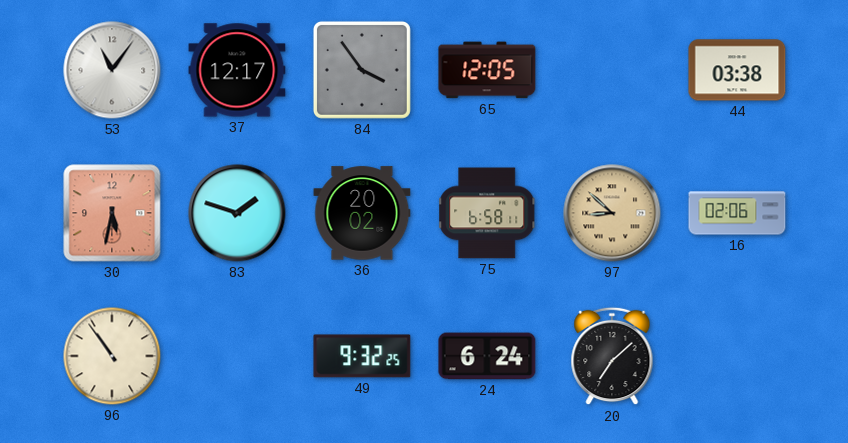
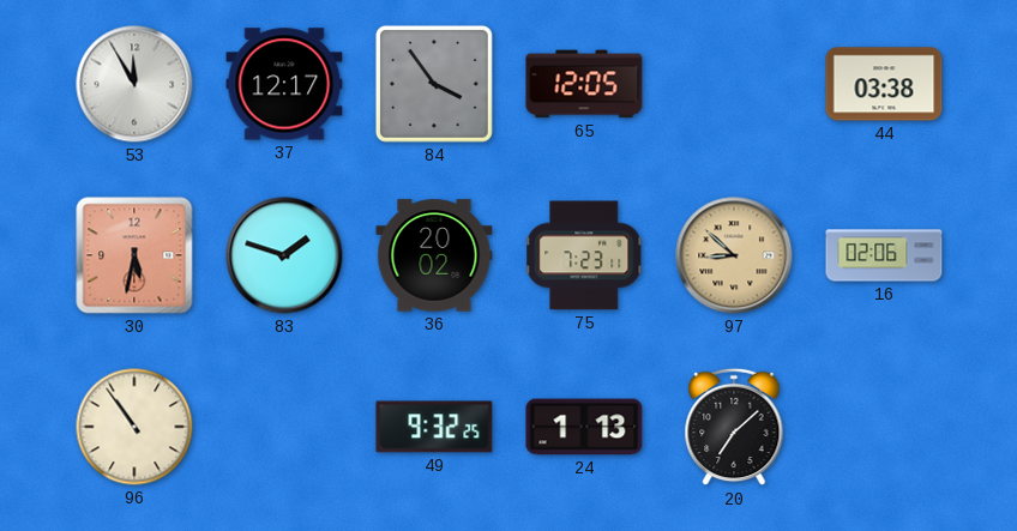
53: 11:06 -> 11:55 (134, 84)
75: 6:58 -> 7:23 (584, 255)
24: 6:24 -> 1:13 (584, 427)
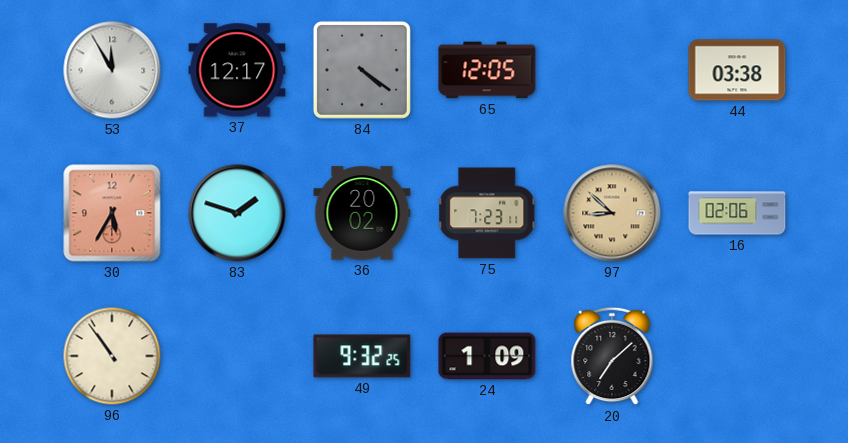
84: 3:54 -> 4:21 (362, 70)
30: 5:32 -> 5:35 (112, 213)
24: 1:13 -> 1:09 (487, 356)
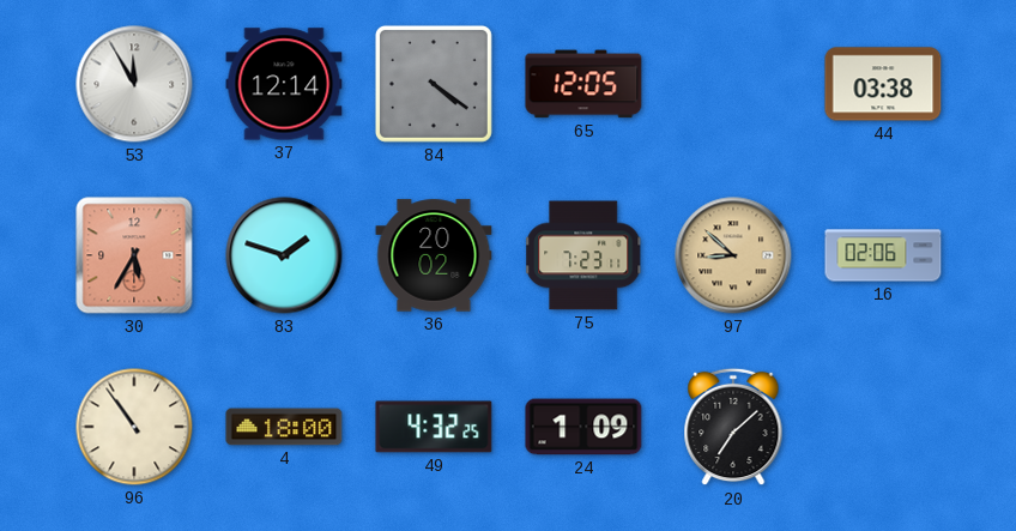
37: 12:17 -> 12:14 (284, 84)
4: none -> 18:00 (284, 427)
49: 9:32 -> 4:32 (434, 427)
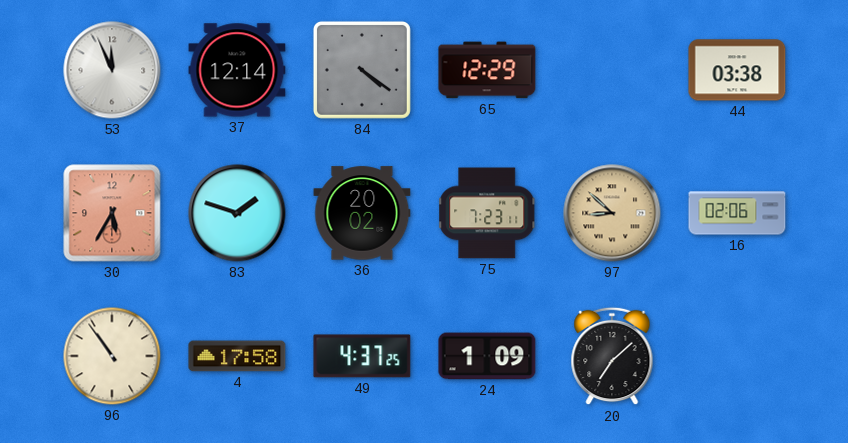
53: 11:55 -> 11:56 (112, 70)
65: 12:05 -> 12:29 (487, 70)
4: 18:00 -> 17:58 (237, 356)
49: 4:32 -> 4:37 (362, 356)
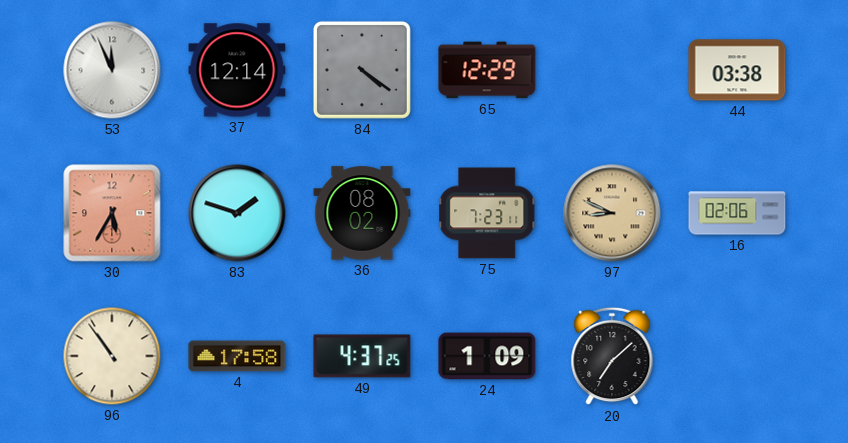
36: 20:02 -> 08:02 (362, 213)
97: 8:52 -> 8:49 (612, 213)
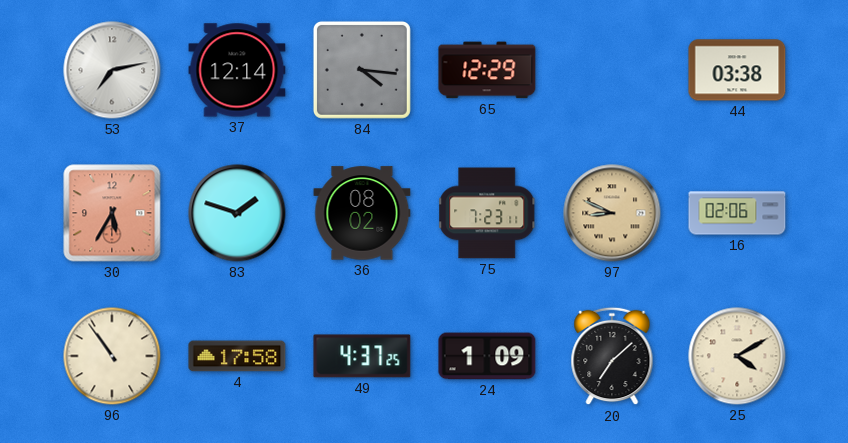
53: 11:56 -> 7:13 (112, 70)
84: 4:21 -> 4:16 (362, 70)
25: none -> 4:10 (737, 356)
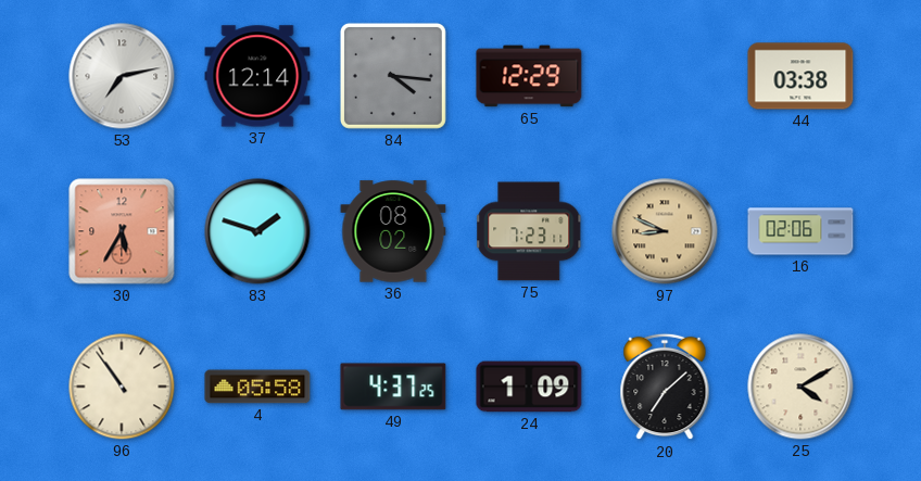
4: 17:58 -> 05:58 (257, 387)
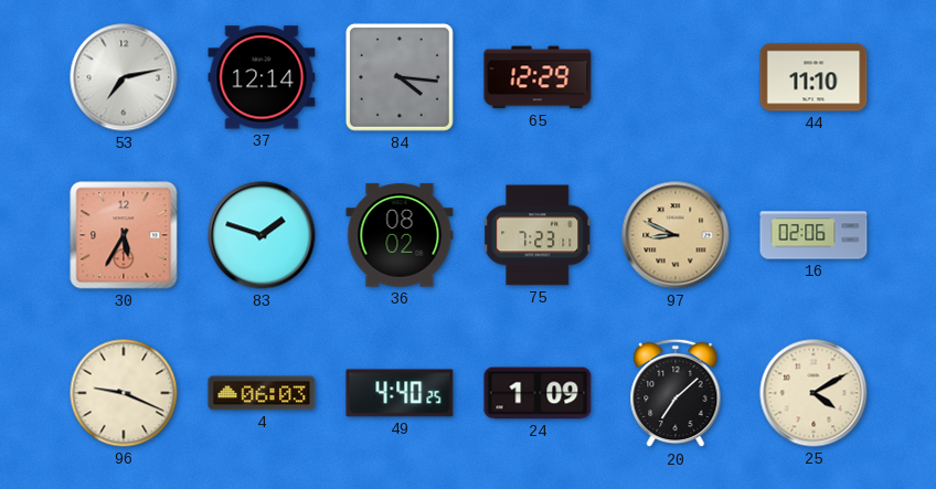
44: 03:38 -> 11:10 (813, 77)
96: 10:54 -> 9:19 (124, 393)
4: 05:58 -> 06:03 (262, 393)
49: 4:37 -> 4:40 (400, 393)
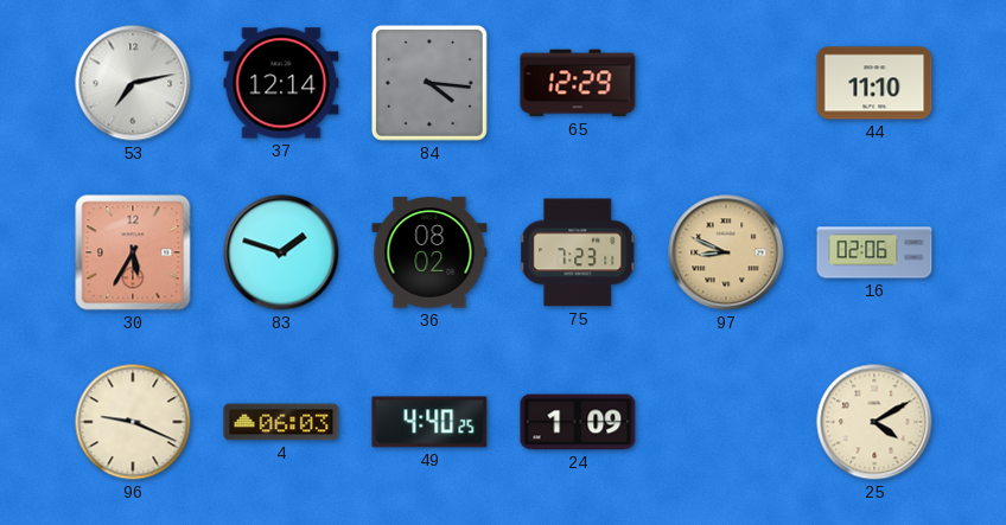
20: 7:08 -> none (676, 393)
